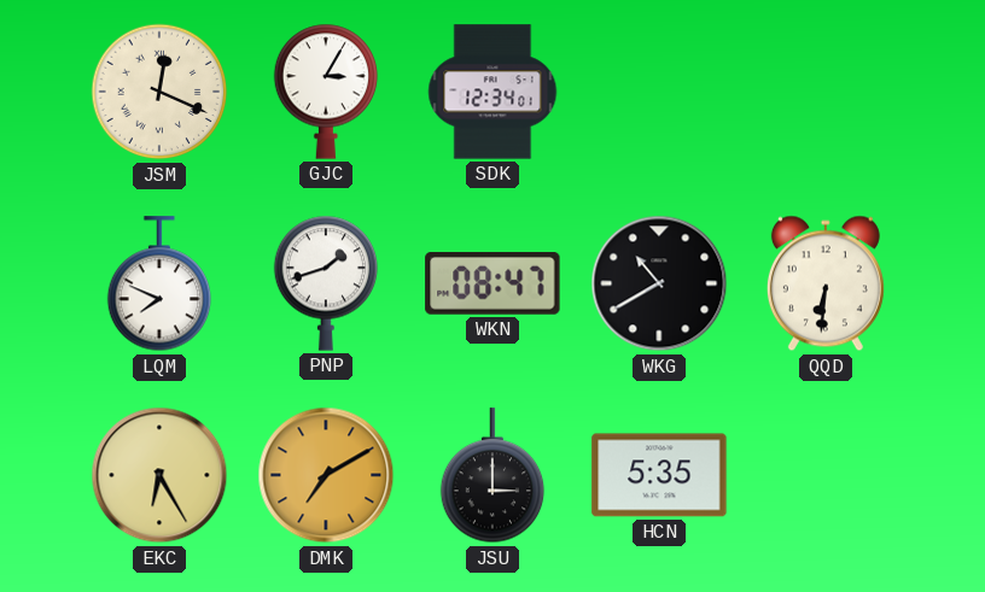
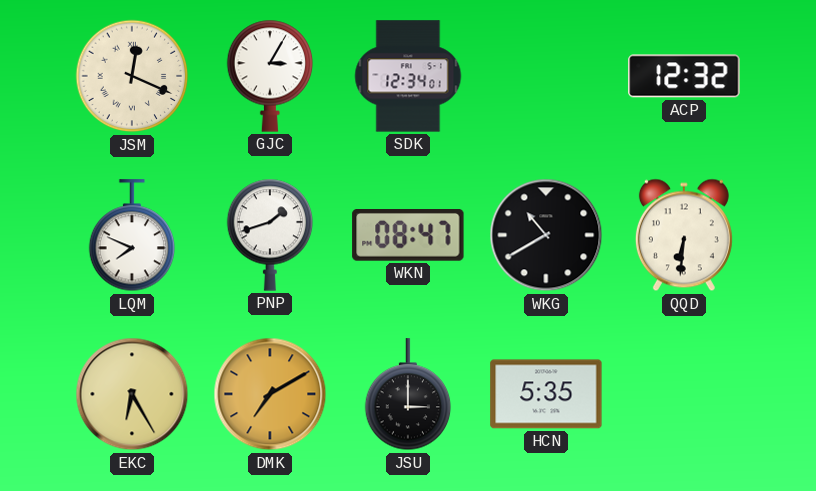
ACP: none -> 12:32 (684, 76)
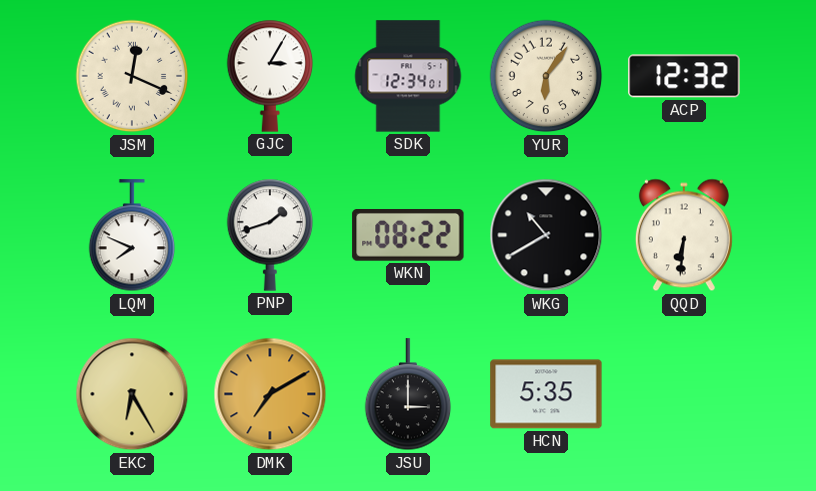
YUR: none -> 6:06 (546, 76)
WKN: 08:47 -> 08:22 (408, 236)
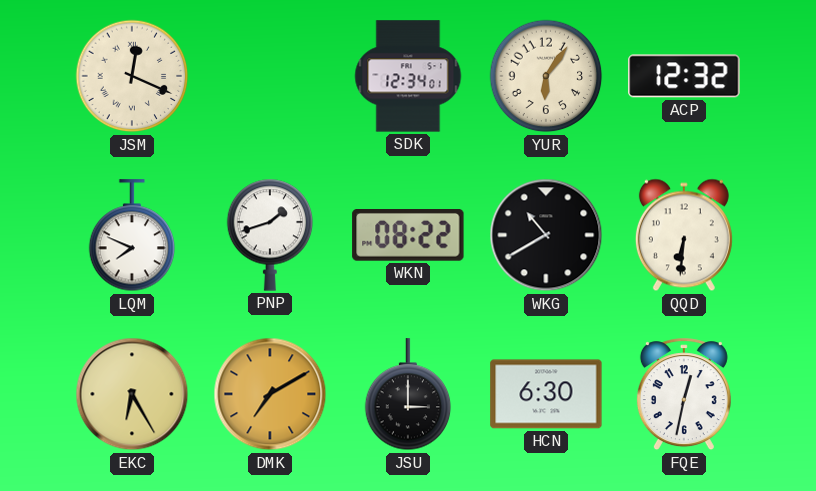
GJC: 3:05 -> none (270, 76)
HCN: 5:35 -> 6:30 (546, 394)
FQE: none -> 12:32 (684, 395)
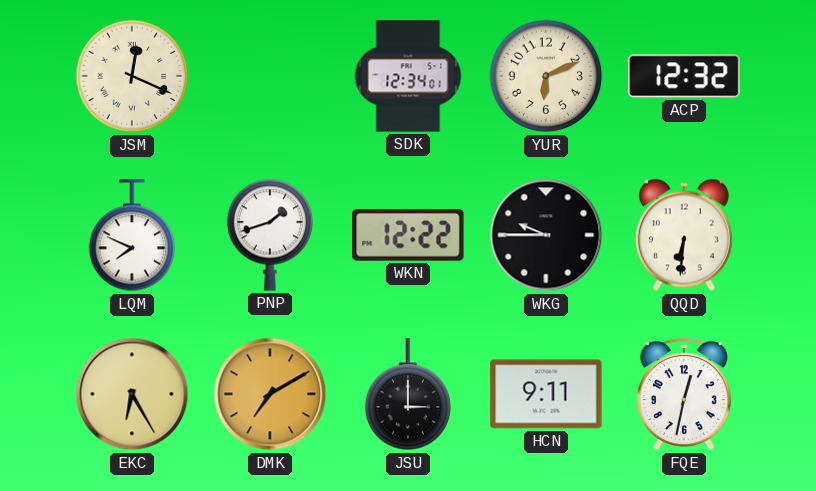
YUR: 6:06 -> 6:11 (546, 76)
WKN: 08:22 -> 12:22 (408, 236)
WKG: 10:40 -> 9:45 (546, 235)
HCN: 6:30 -> 9:11 (546, 394)
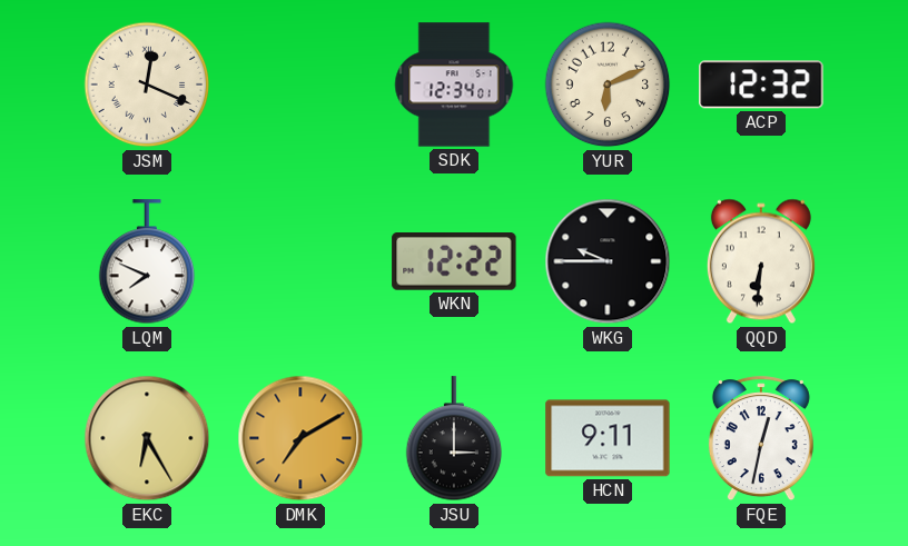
PNP: 1:42 -> none (270, 235)
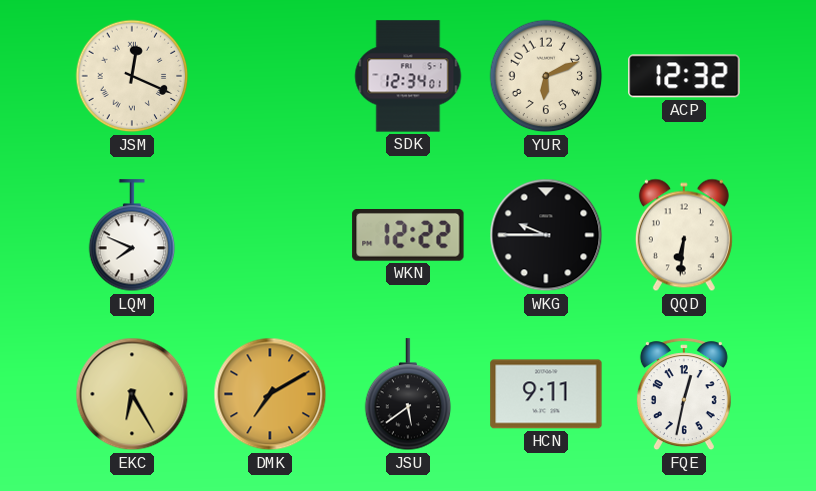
JSU: 3:00 -> 5:39 (408, 395)
